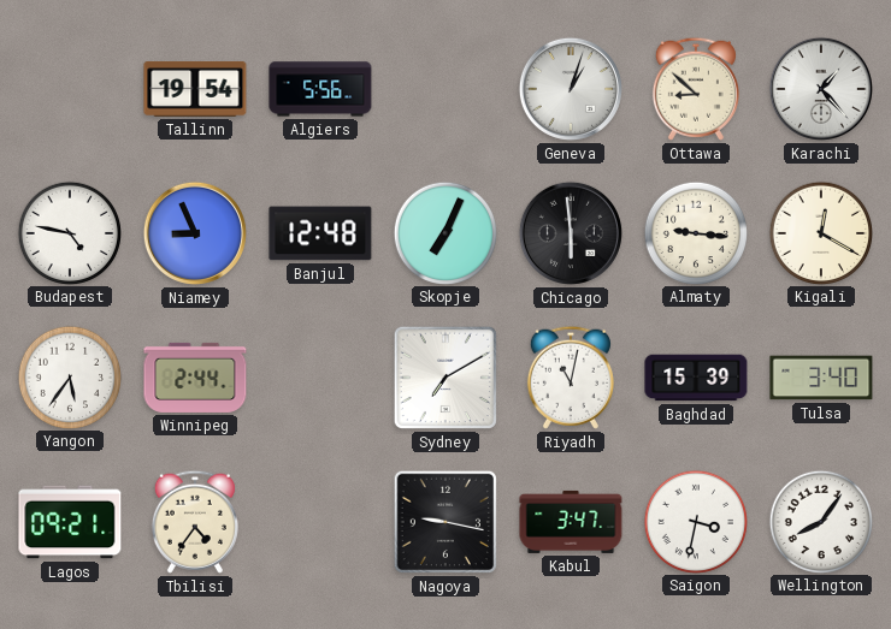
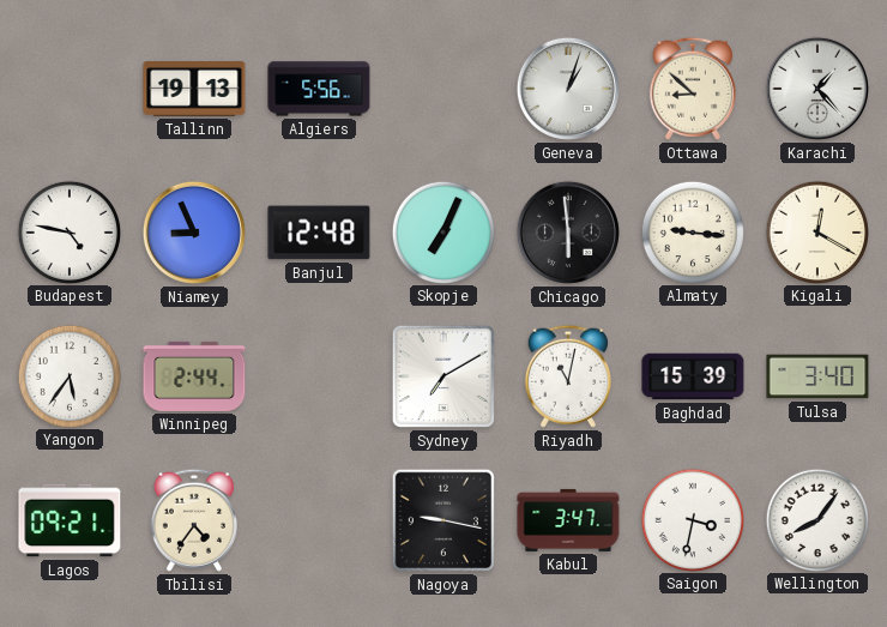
Tallinn: 19:54 -> 19:13 (194, 90)
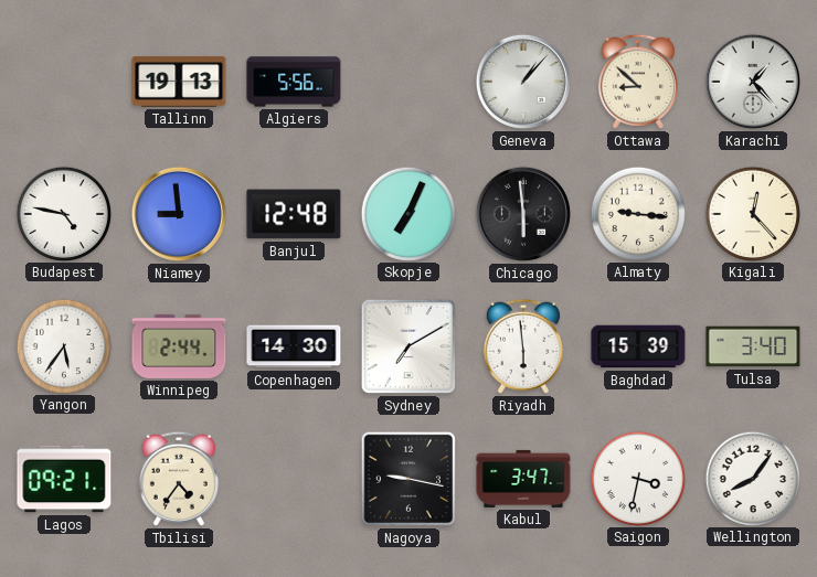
Geneva: 1:03 -> 1:07 (523, 82)
Niamey: 8:56 -> 8:59 (179, 214)
Kigali: 12:20 -> 12:23 (752, 213)
Copenhagen: none -> 14:30 (294, 346)
Riyadh: 11:02 -> 5:59 (523, 346)
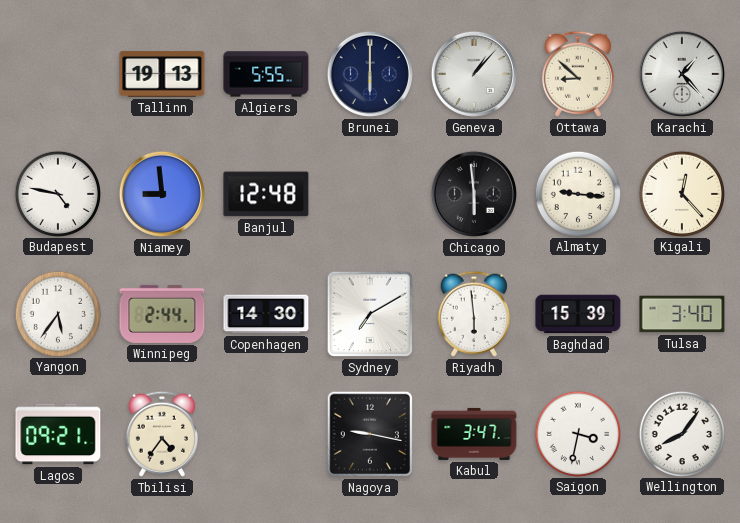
Algiers: 5:56 -> 5:55 (266, 74)
Brunei: none -> 6:00 (370, 74)
Skopje: 7:04 -> none (407, 213)
